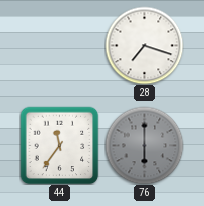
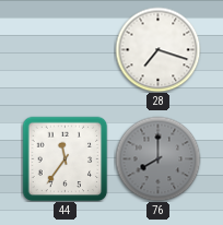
76: 6:00 -> 8:00 (157, 158)
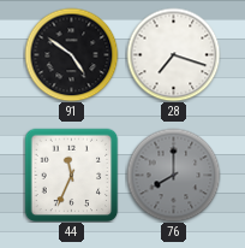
91: none -> 4:51 (71, 54)
44: 11:36 -> 11:34 (71, 175)
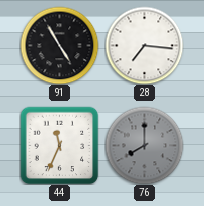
91: 4:51 -> 4:55 (59, 45)
28: 7:18 -> 7:16 (144, 45)
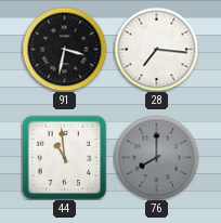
91: 4:55 -> 3:32 (64, 49)
44: 11:34 -> 10:59 (64, 157)
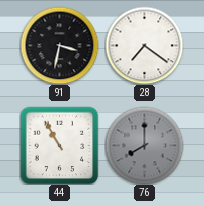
28: 7:16 -> 7:21 (144, 45)
44: 10:59 -> 10:55 (59, 145)
